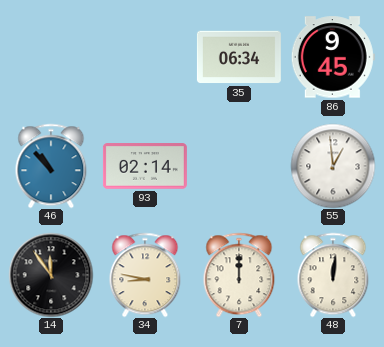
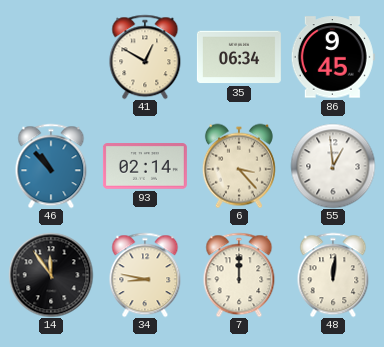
41: none -> 12:50 (145, 57)
6: none -> 3:23 (239, 166)
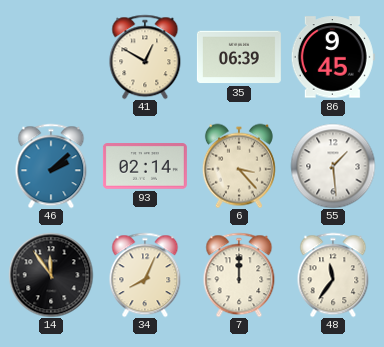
35: 06:34 -> 06:39 (239, 57)
46: 10:53 -> 2:08 (51, 166)
55: 12:59 -> 1:29 (333, 166)
34: 8:47 -> 8:04 (145, 275)
48: 12:01 -> 11:36 (333, 275)
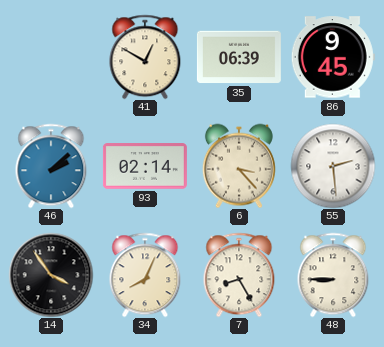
55: 1:29 -> 2:29 (333, 166)
14: 11:54 -> 3:54 (51, 275)
7: 12:00 -> 8:25 (239, 275)
48: 11:36 -> 8:45 (333, 275)
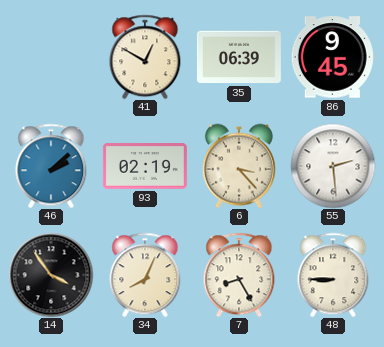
93: 02:14 -> 02:19 (145, 166)
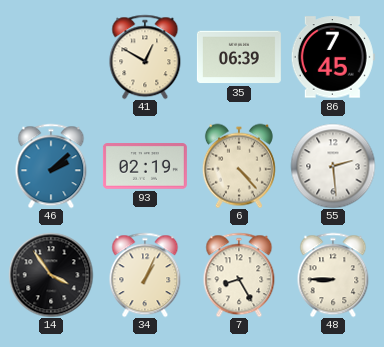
86: 9:45 -> 7:45 (333, 57)
6: 3:23 -> 4:23 (239, 166)
34: 8:04 -> 1:04 (145, 275)
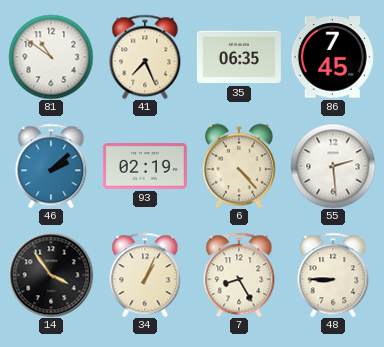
81: none -> 10:51 (51, 57)
41: 12:50 -> 7:26 (145, 57)
35: 06:39 -> 06:35 (239, 57)
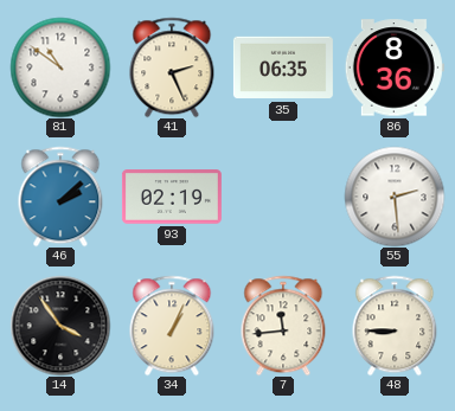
41: 7:26 -> 2:26 (172, 68)
86: 7:45 -> 8:36 (395, 68)
6: 4:23 -> none (239, 166)
7: 8:25 -> 11:44 (283, 326)
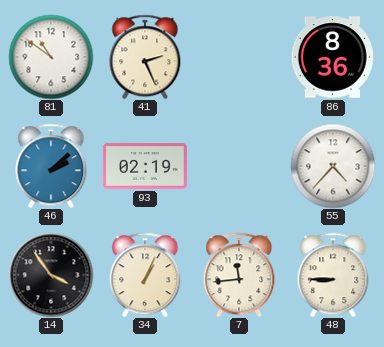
35: 06:35 -> none (283, 68)
55: 2:29 -> 4:37 (333, 166)
